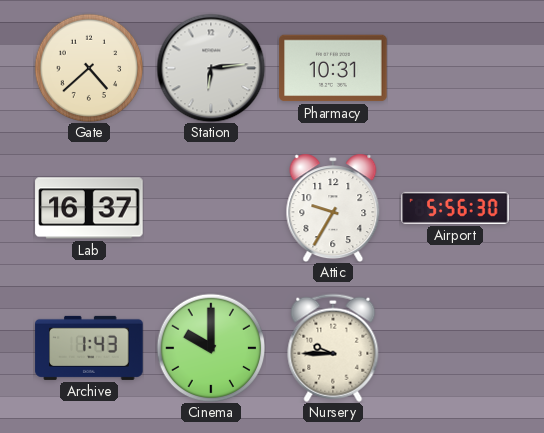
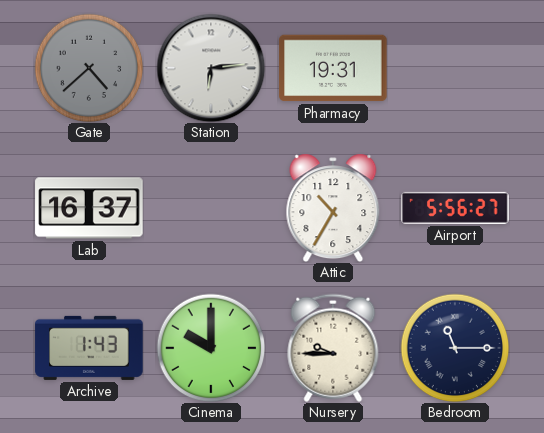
Gate dial: cream -> grey (89, 68)
Pharmacy: 10:31 -> 19:31 (333, 68)
Attic: 9:35 -> 10:35 (333, 208)
Airport: 5:56:30 -> 5:56:27 (455, 208)
Bedroom: none -> 11:15 (455, 348)
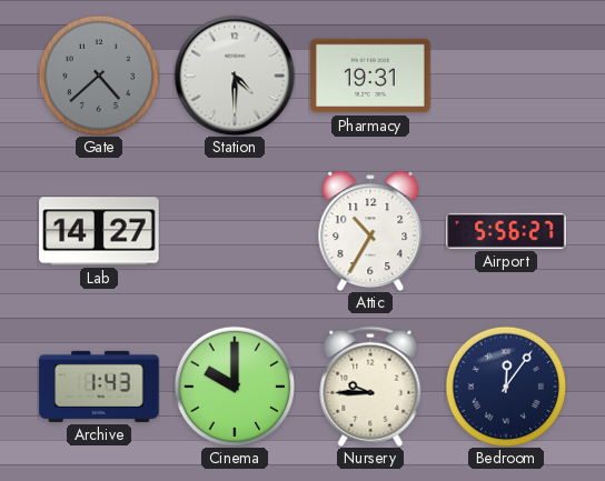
Station: 6:14 -> 4:30 (235, 76)
Lab: 16:37 -> 14:27 (99, 231)
Bedroom: 11:15 -> 12:06 (506, 387)
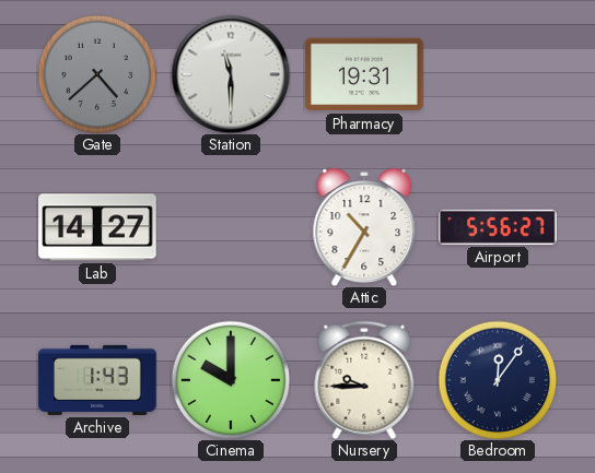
Station: 4:30 -> 11:30 (231, 74)
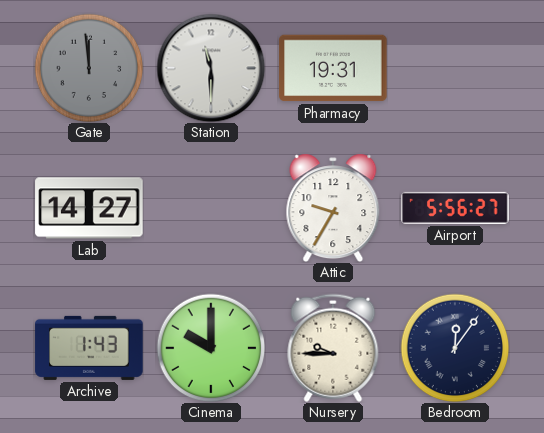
Gate: 4:38 -> 11:59 (89, 68)
Attic: 10:35 -> 9:35 (333, 208)
